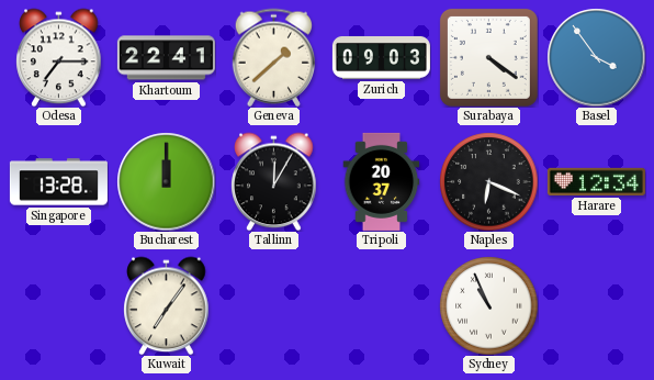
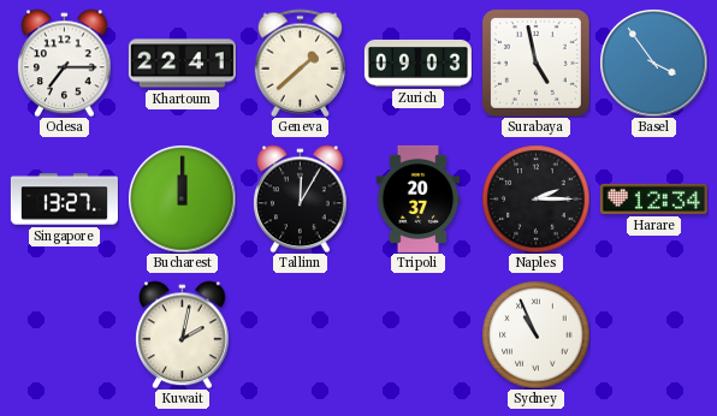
Surabaya: 4:21 -> 4:58 (535, 63)
Singapore: 13:28 -> 13:27 (64, 200)
Naples: 6:19 -> 2:15 (535, 198)
Kuwait: 7:06 -> 2:02 (183, 334)
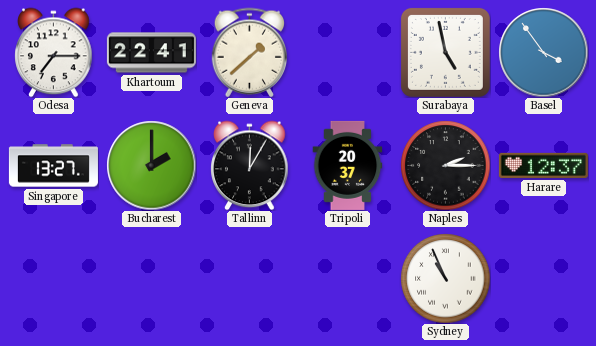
Zurich: 09:03 -> none (417, 63)
Bucharest: 12:00 -> 2:00 (151, 165)
Harare: 12:34 -> 12:37 (543, 165)
Kuwait: 2:02 -> none (183, 334)
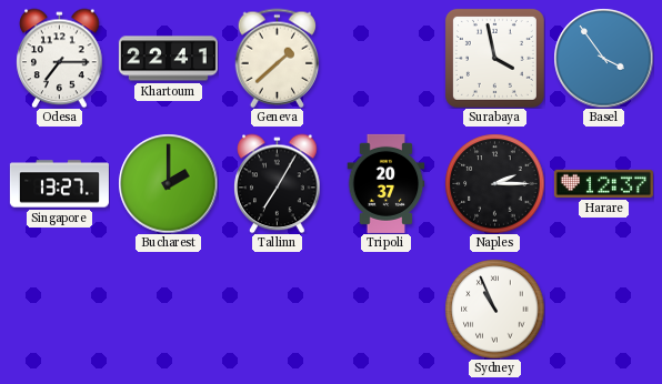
Surabaya: 4:58 -> 3:58 (494, 58)
Tallinn: 12:05 -> 7:05 (278, 183)
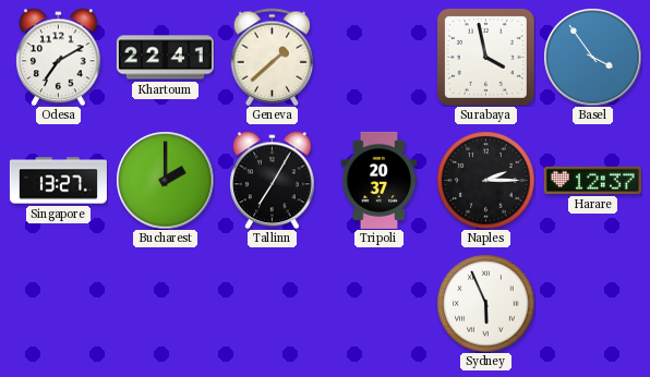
Odesa: 7:15 -> 7:10 (59, 57)
Sydney: 10:56 -> 5:56 (485, 303)
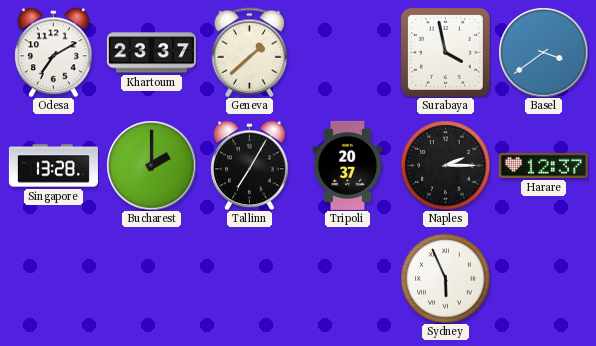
Khartoum: 22:41 -> 23:37 (151, 53)
Basel: 3:54 -> 3:39 (543, 52)
Singapore: 13:27 -> 13:28 (53, 166)
